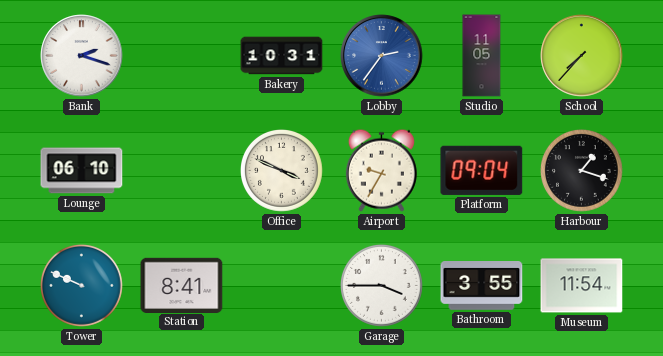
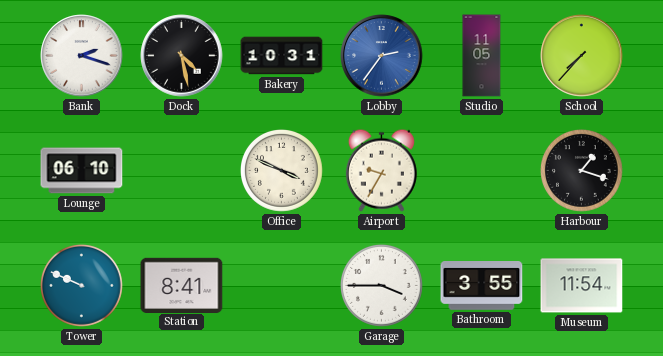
Dock: none -> 4:28 (182, 56)
Platform: 09:04 -> none (482, 170)
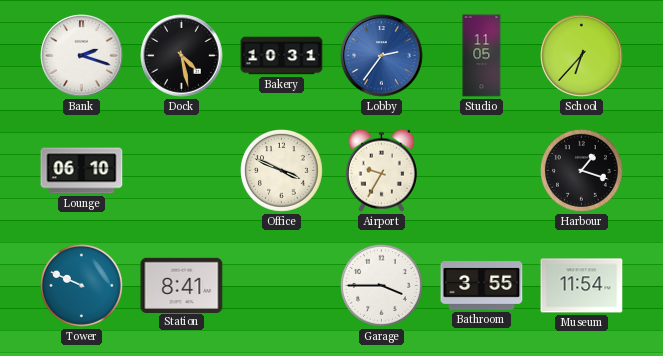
School: 7:37 -> 6:37 (582, 56)
